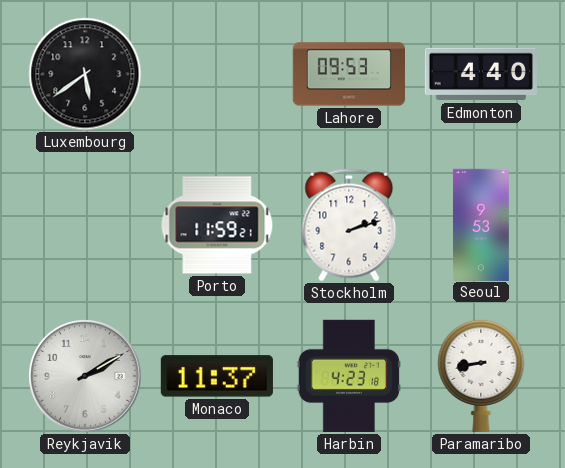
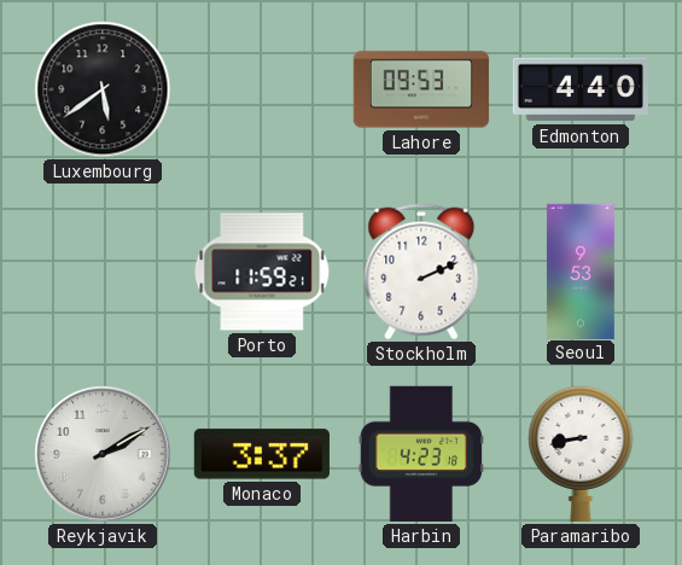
Stockholm: 2:12 -> 2:11 (421, 272)
Monaco: 11:37 -> 3:37 (262, 454)
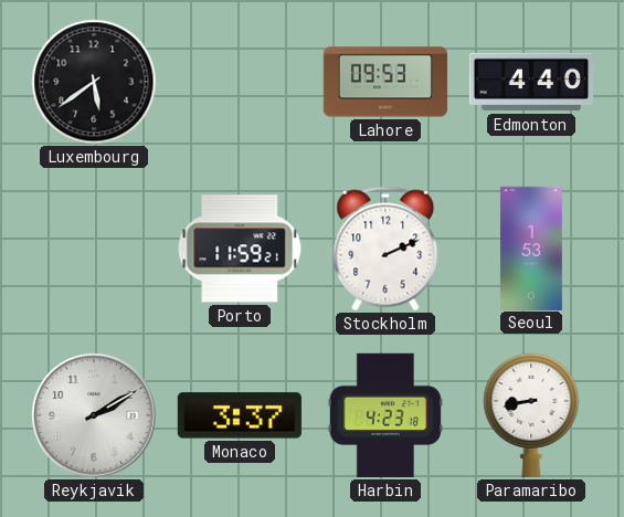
Seoul: 9:53 -> 1:53 (531, 247)
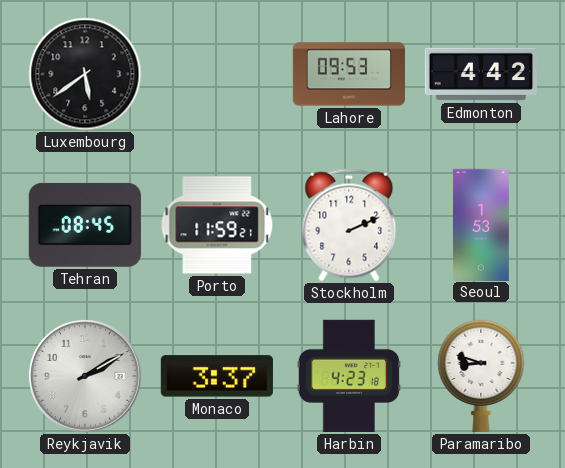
Edmonton: 4:40 -> 4:42 (481, 74)
Tehran: none -> 08:45 (85, 225)
Paramaribo: 8:43 -> 8:48 (481, 375)
